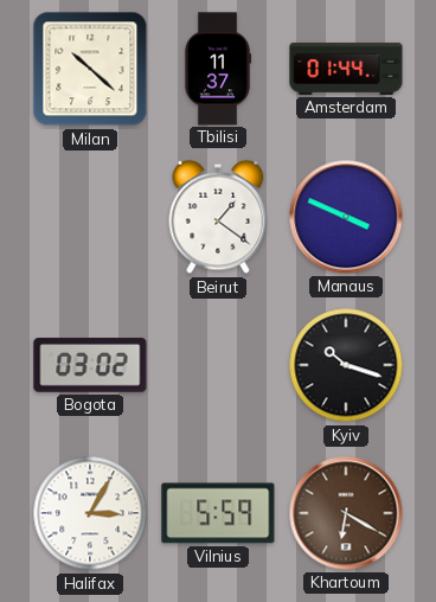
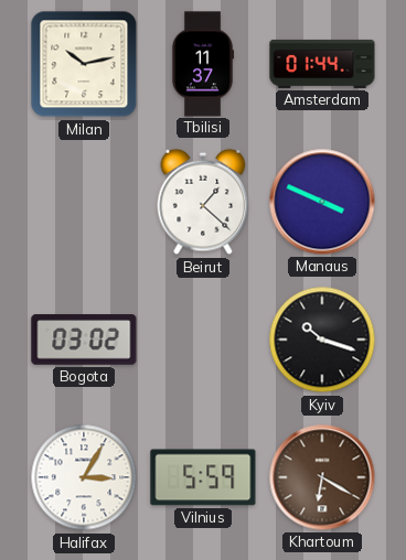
Milan: 10:22 -> 10:13 (84, 64)
Beirut: 1:21 -> 1:22 (203, 202)
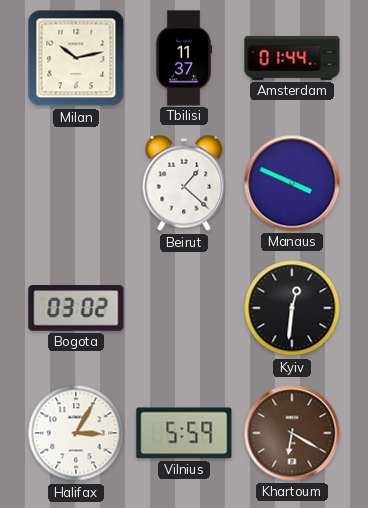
Kyiv: 10:18 -> 12:31 (292, 308)
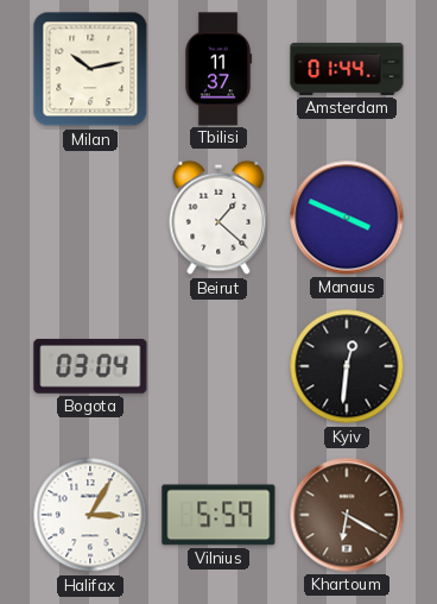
Bogota: 03:02 -> 03:04 (90, 366)
